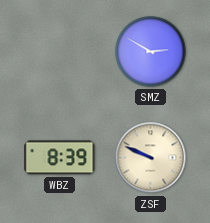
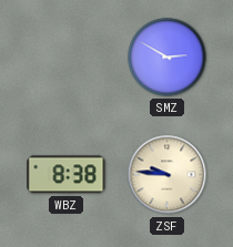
WBZ: 8:39 -> 8:38 (67, 175)
ZSF: 9:49 -> 9:46 (168, 175)
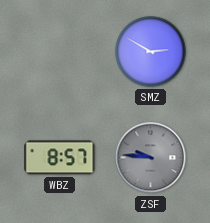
WBZ: 8:38 -> 8:57 (60, 158)
ZSF dial: cream -> grey (151, 158)
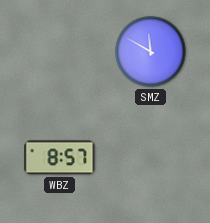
SMZ: 2:50 -> 11:50 (151, 52)
ZSF: 9:46 -> none (151, 158)
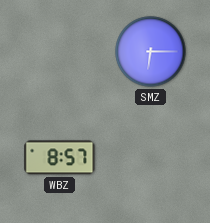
SMZ: 11:50 -> 6:15 (151, 52)
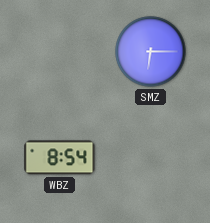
WBZ: 8:57 -> 8:54 (60, 158)
